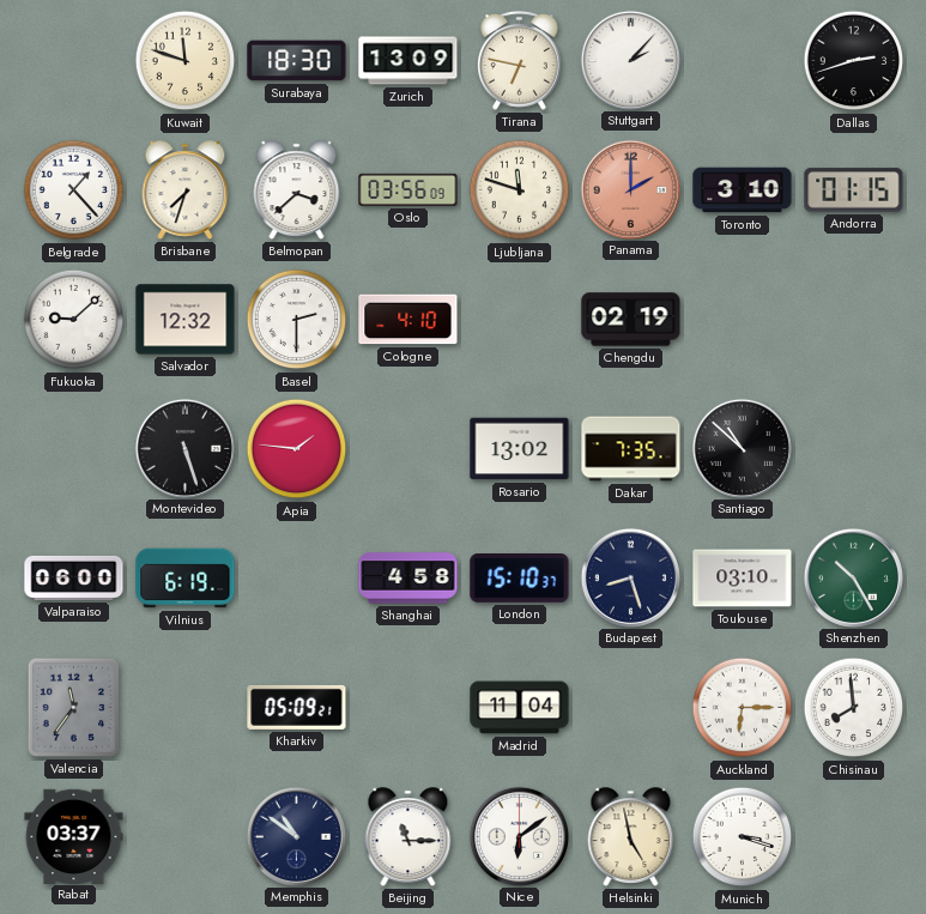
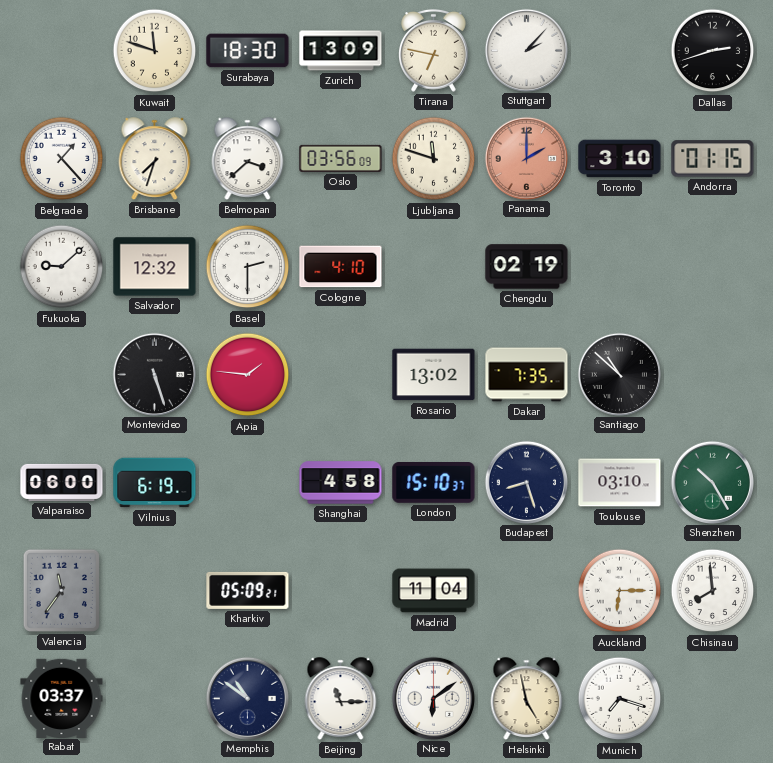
Munich: 3:18 -> 7:18 (620, 699)
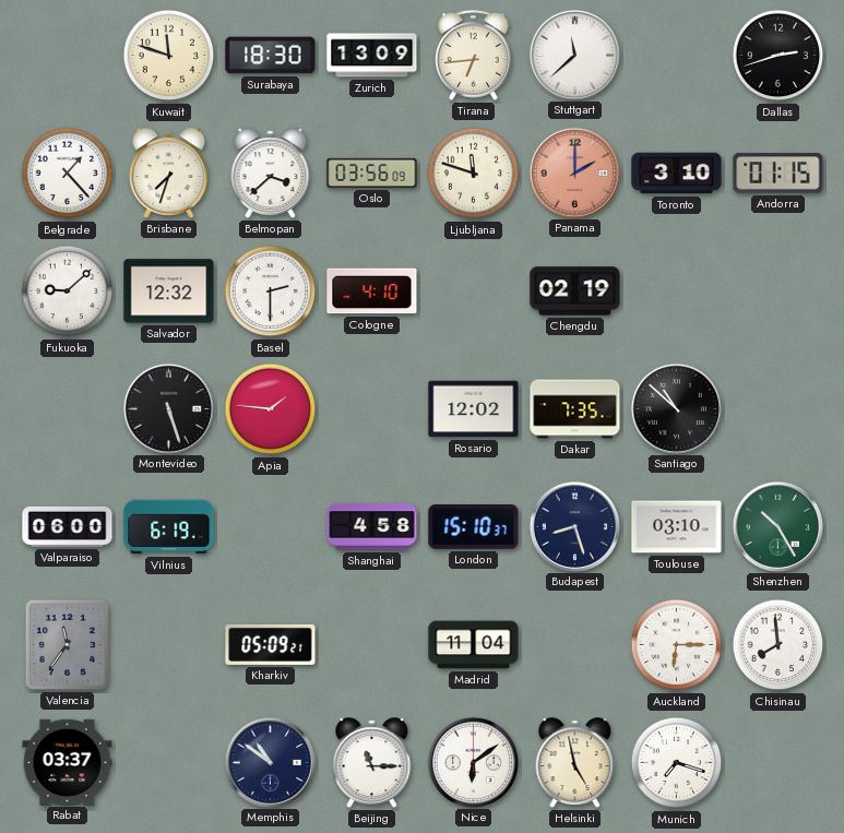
Tirana: 6:47 -> 6:44 (474, 55)
Stuttgart: 2:07 -> 11:38 (574, 55)
Rosario: 13:02 -> 12:02 (474, 409)
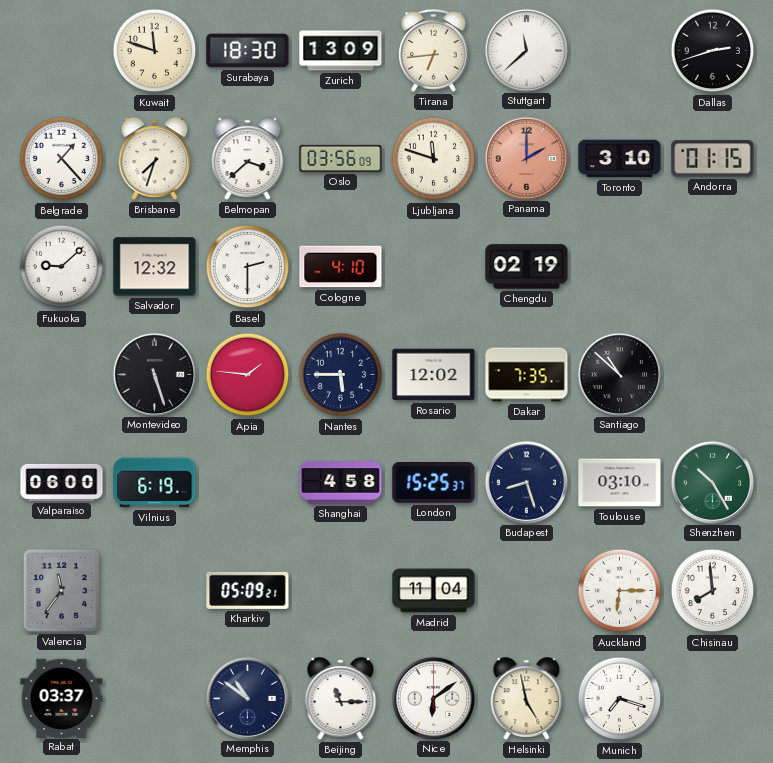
Nantes: none -> 5:45 (341, 375)
London: 15:10 -> 15:25 (434, 483)
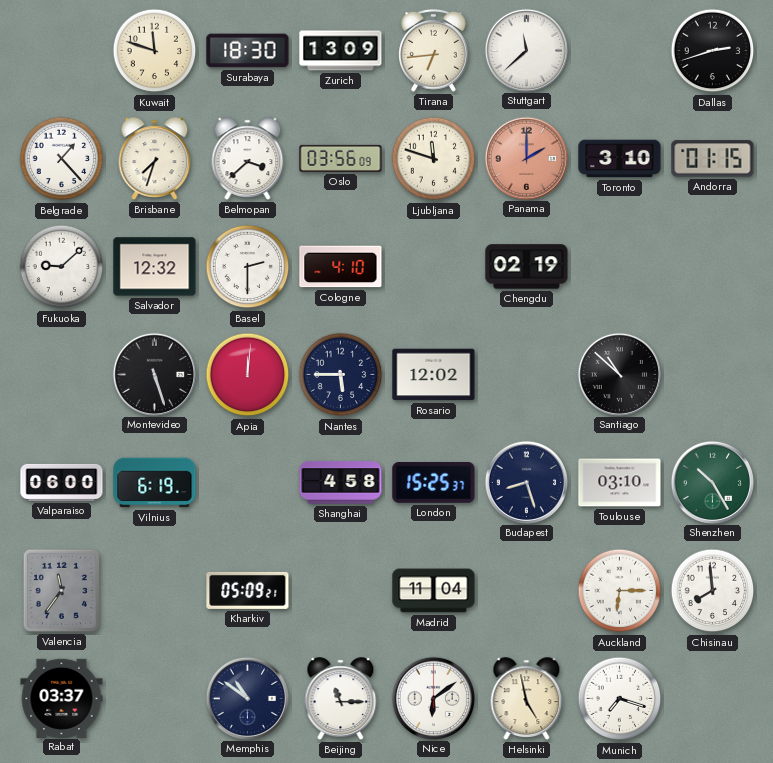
Apia: 1:46 -> 12:01 (248, 375)
Dakar: 7:35 -> none (527, 375)
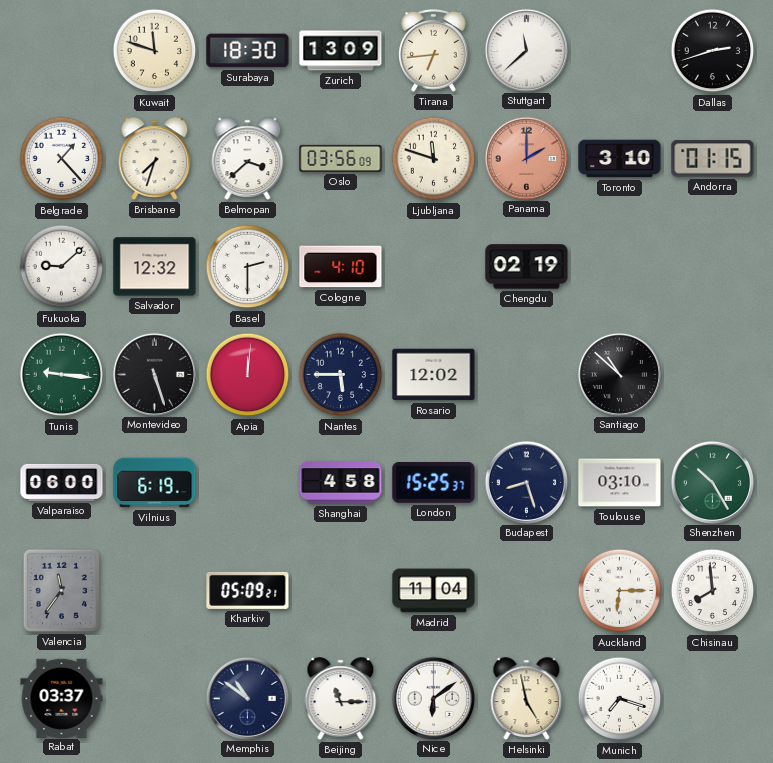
Tunis: none -> 9:16 (62, 375)
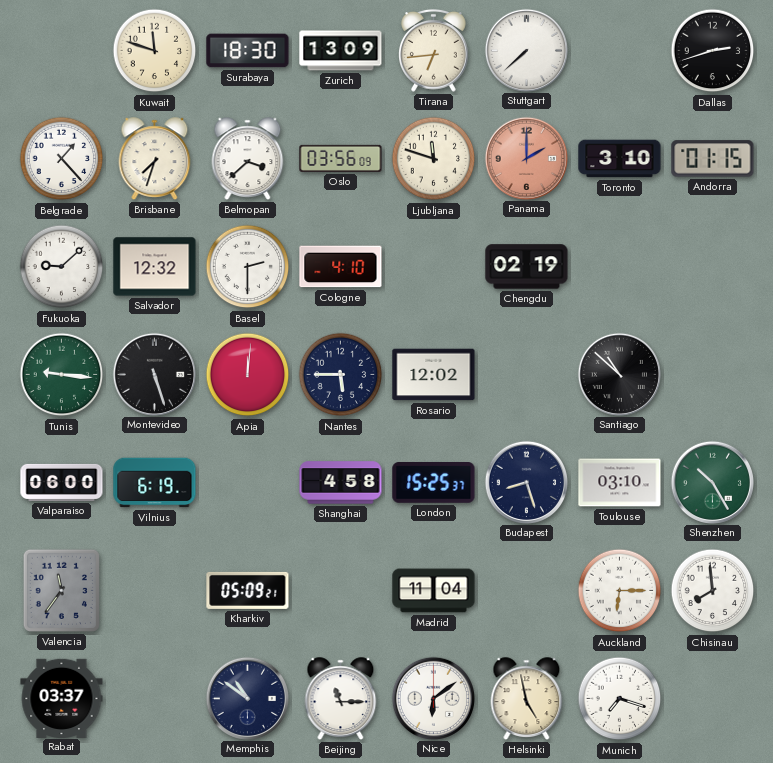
Stuttgart: 11:38 -> 7:38 (526, 50)
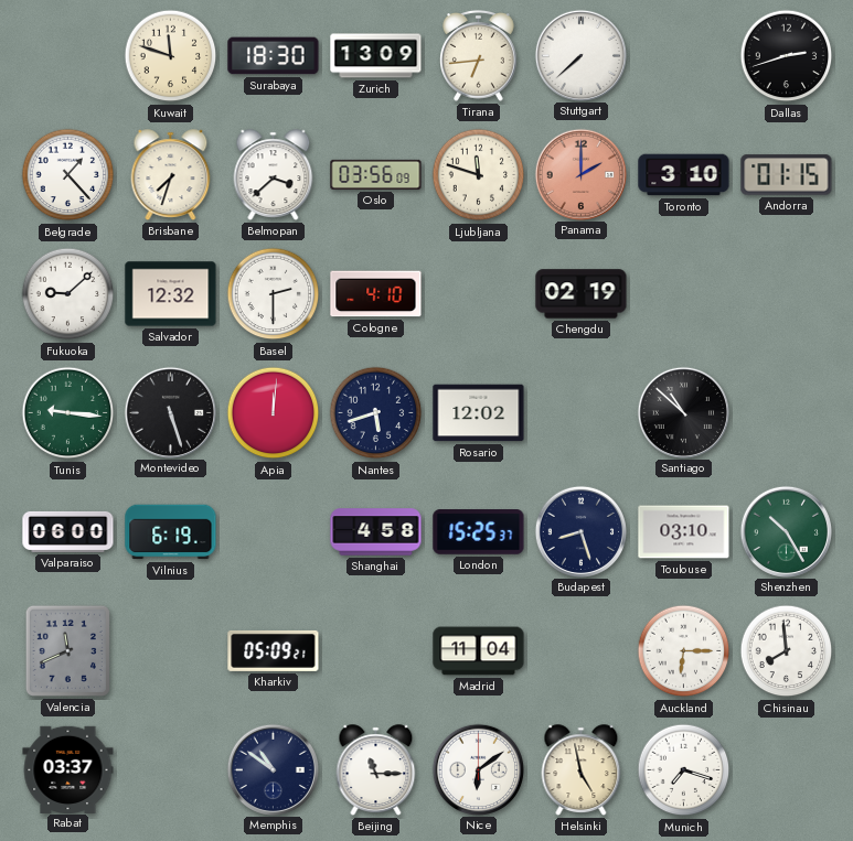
Nantes: 5:45 -> 5:42 (376, 413)
Valencia: 11:36 -> 11:41 (67, 650)
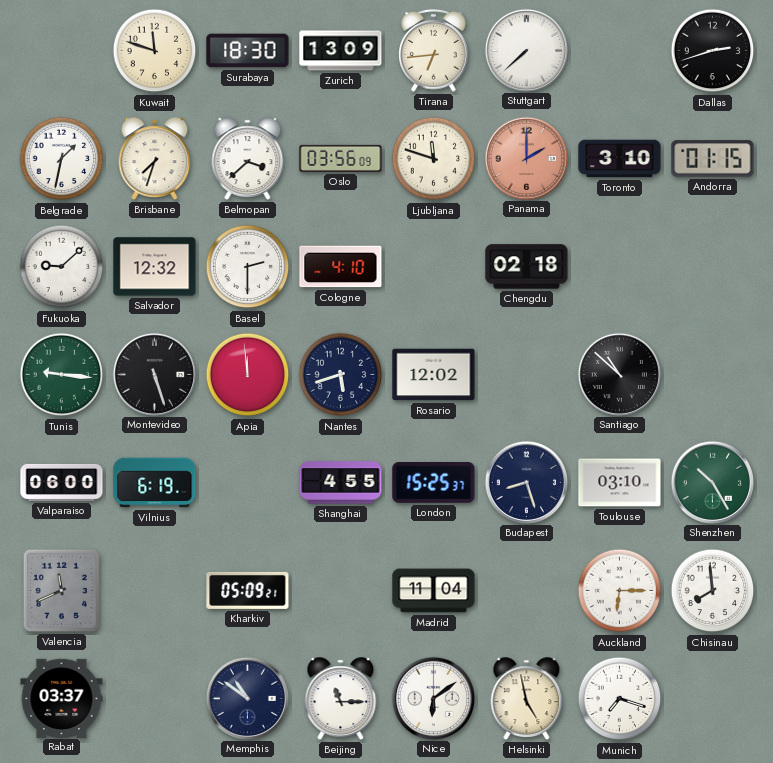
Belgrade: 1:23 -> 1:32 (62, 159)
Chengdu: 02:19 -> 02:18 (527, 267)
Apia: 12:01 -> 11:59 (248, 375)
Shanghai: 4:58 -> 4:55 (341, 483)
